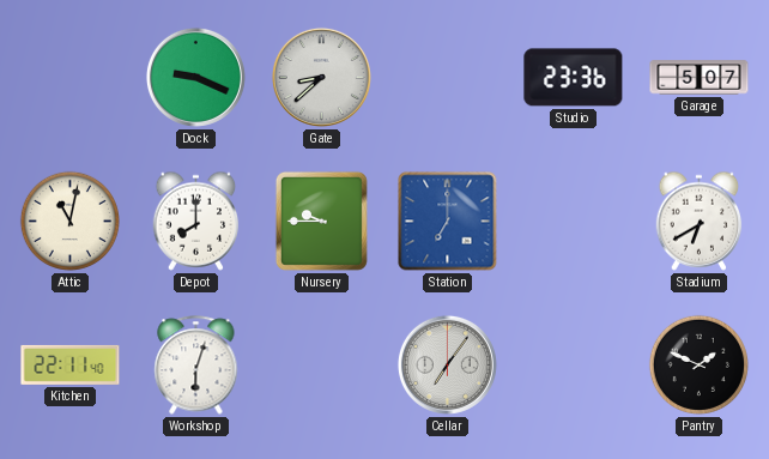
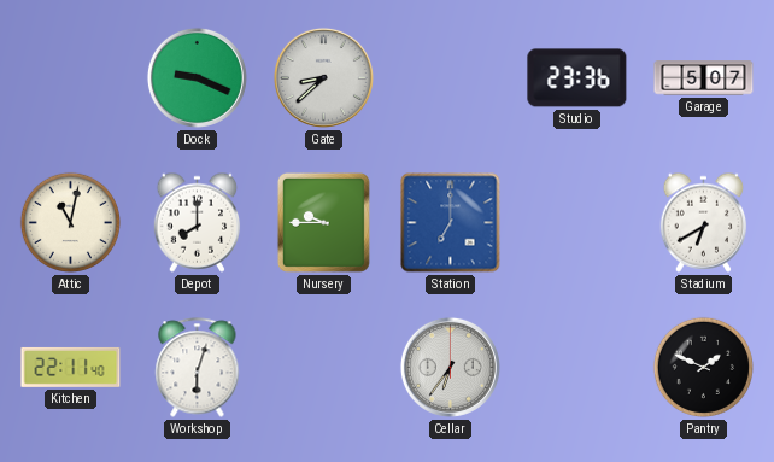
Cellar: 7:06 -> 6:36 (450, 367)
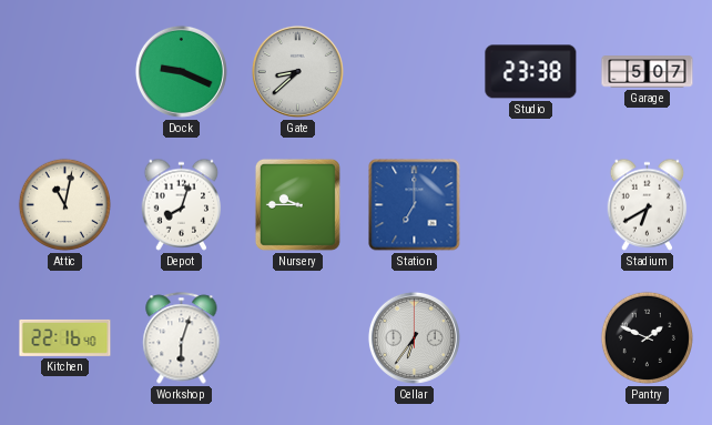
Studio: 23:36 -> 23:38 (531, 72)
Depot: 8:00 -> 8:03 (182, 204)
Kitchen: 22:11 -> 22:16 (65, 337)
